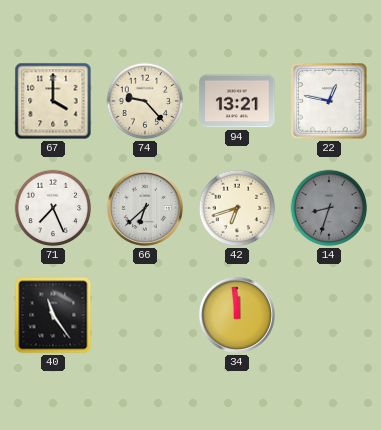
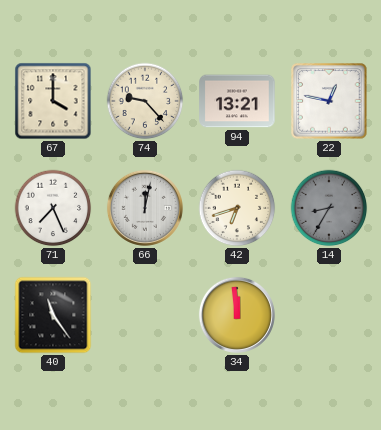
66: 6:38 -> 12:02 (145, 208)
14: 8:33 -> 8:35 (329, 208)
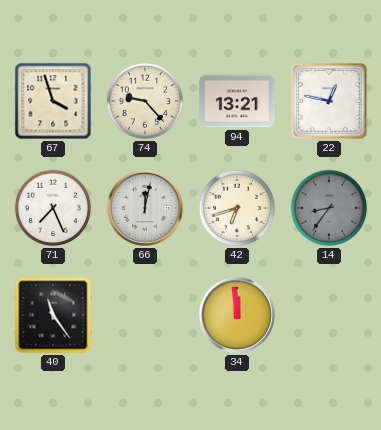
67: 4:00 -> 3:57 (53, 101)
14: 8:35 -> 8:36 (329, 208)
